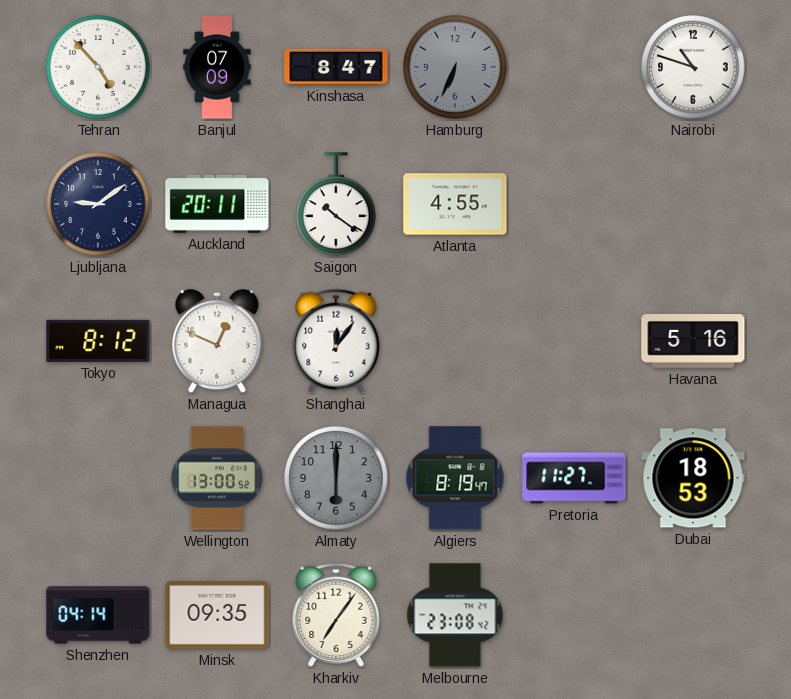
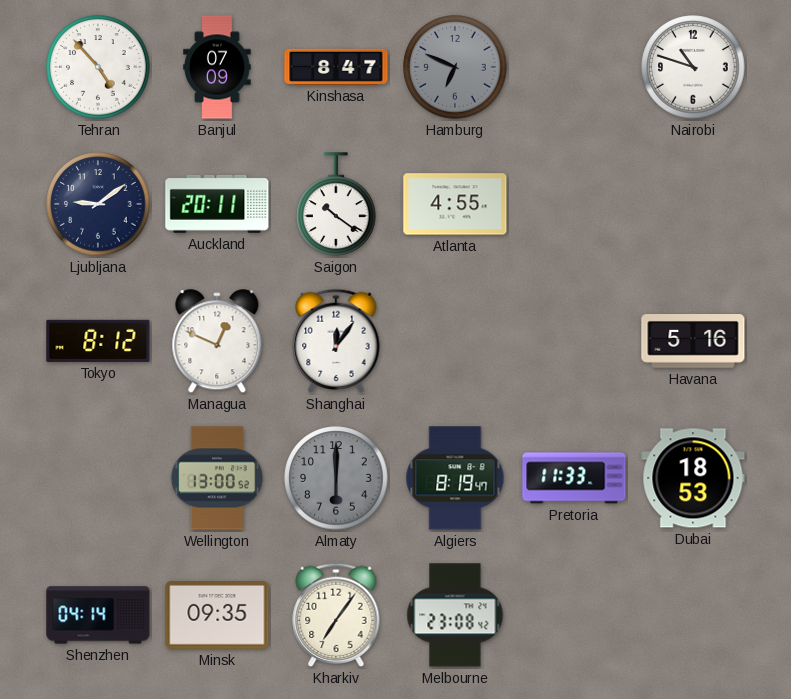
Hamburg: 6:34 -> 6:49 (455, 67)
Pretoria: 11:27 -> 11:33 (574, 478)
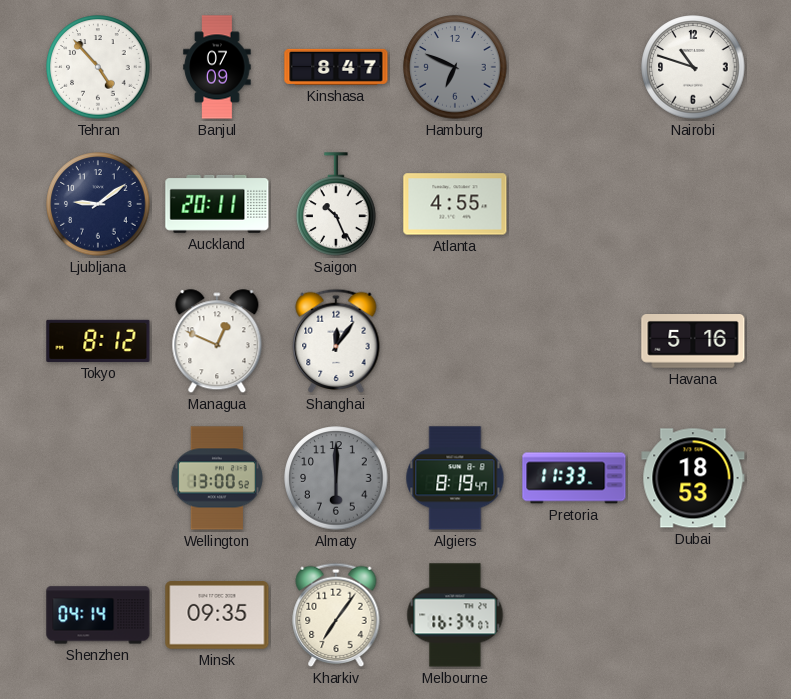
Saigon: 10:21 -> 10:26 (336, 204)
Melbourne: 23:08 -> 16:34 (455, 615)
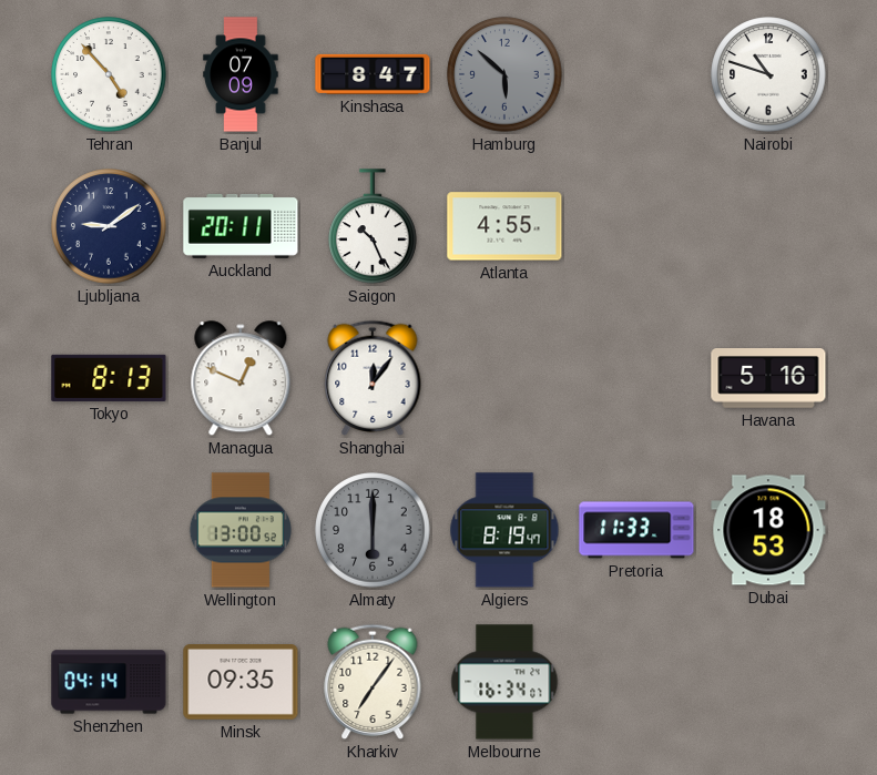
Hamburg: 6:49 -> 5:52 (504, 74)
Tokyo: 8:12 -> 8:13 (109, 378)
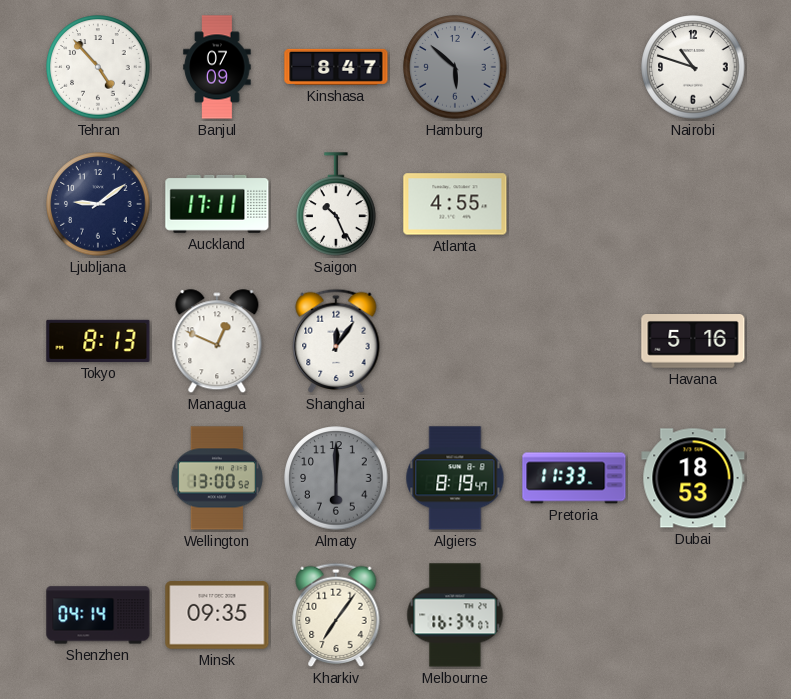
Auckland: 20:11 -> 17:11 (217, 204)
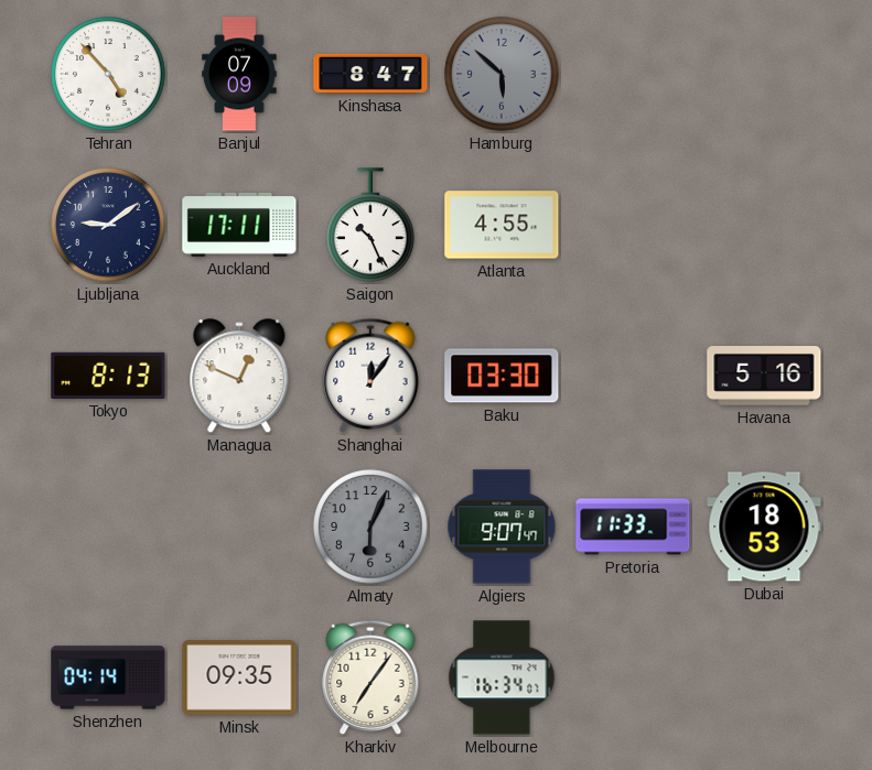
Nairobi: 10:48 -> none (693, 67)
Baku: none -> 03:30 (502, 376)
Wellington: 13:00 -> none (216, 478)
Almaty: 6:00 -> 6:04 (370, 527)
Algiers: 8:19 -> 9:07 (502, 527)
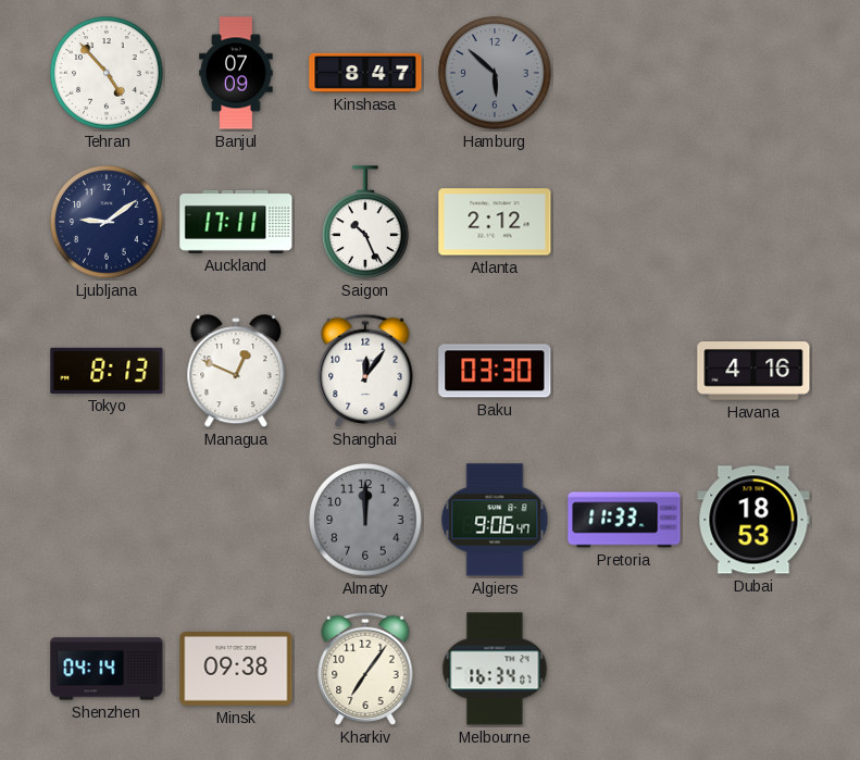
Atlanta: 4:55 -> 2:12 (495, 222)
Havana: 5:16 -> 4:16 (753, 372)
Almaty: 6:04 -> 12:00 (365, 520)
Algiers: 9:07 -> 9:06 (495, 520)
Minsk: 09:35 -> 09:38 (236, 670)
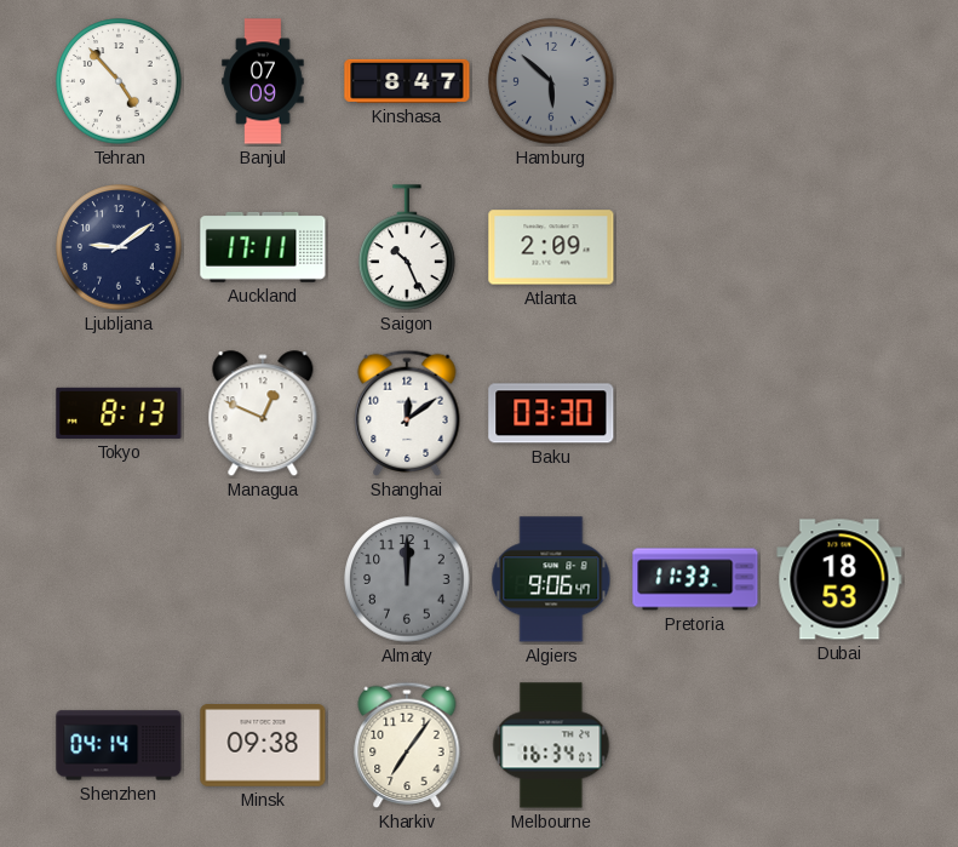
Atlanta: 2:12 -> 2:09 (551, 247)
Shanghai: 12:06 -> 12:09 (407, 413)
Havana: 4:16 -> none (753, 372)
